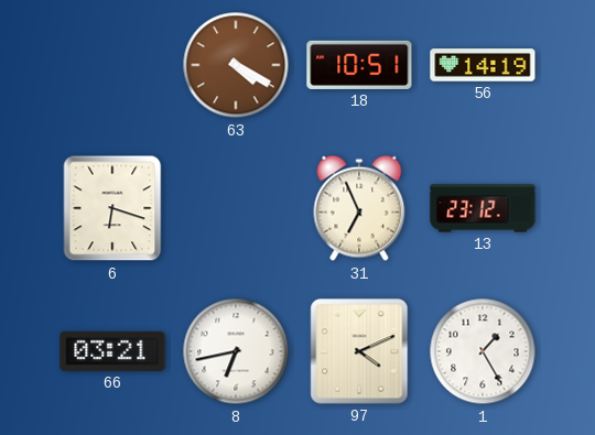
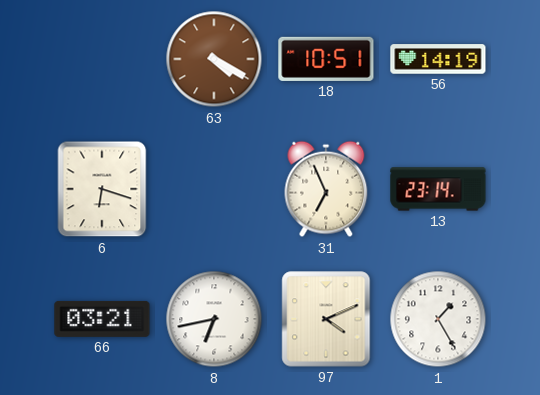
13: 23:12 -> 23:14 (438, 189)
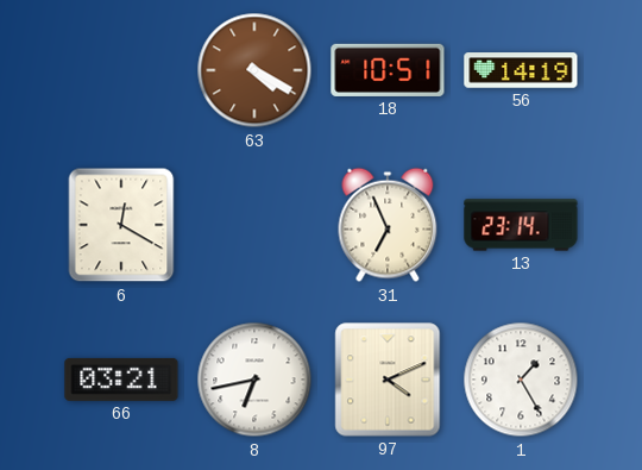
6: 6:18 -> 12:20 (121, 225)
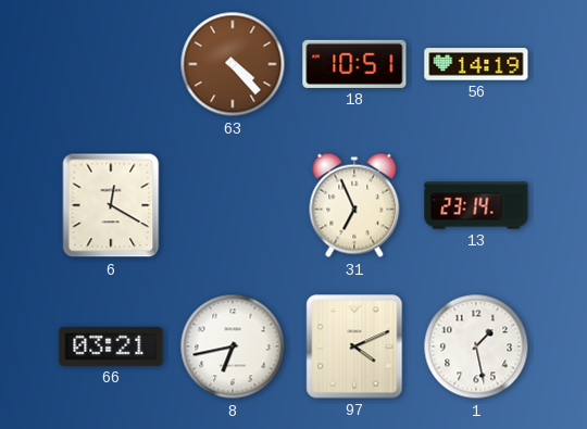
63: 4:20 -> 4:23 (233, 64)
1: 1:25 -> 1:28 (476, 346)
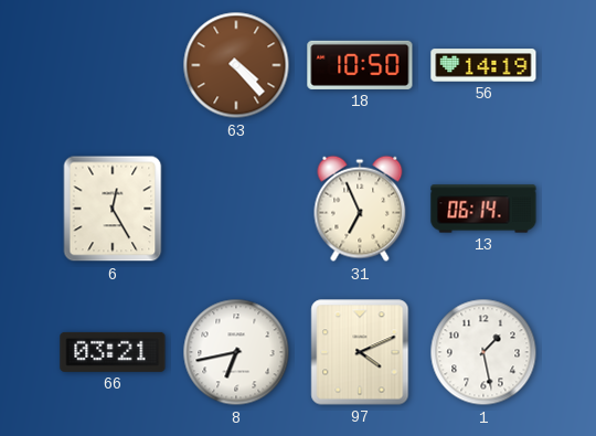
18: 10:51 -> 10:50 (360, 65)
6: 12:20 -> 12:25 (113, 209)
13: 23:14 -> 06:14 (483, 209)
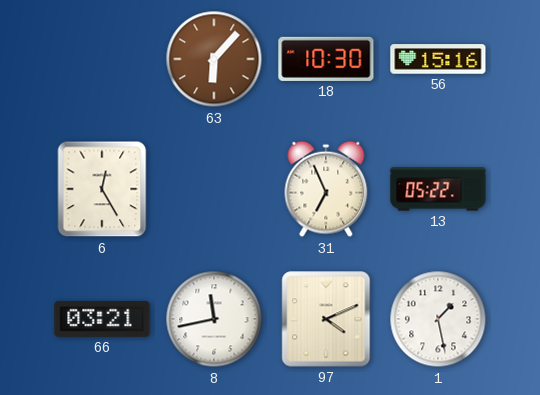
63: 4:23 -> 6:07 (214, 59)
18: 10:50 -> 10:30 (326, 59)
56: 14:19 -> 15:16 (438, 59)
13: 06:14 -> 05:22 (438, 189)
8: 6:43 -> 11:43 (214, 319)
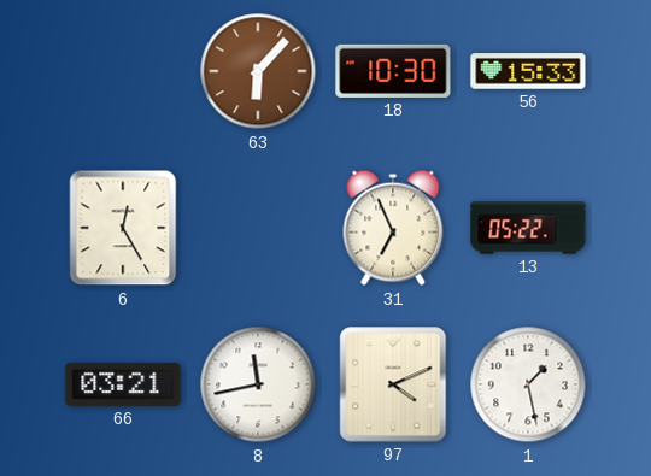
56: 15:16 -> 15:33 (528, 71)
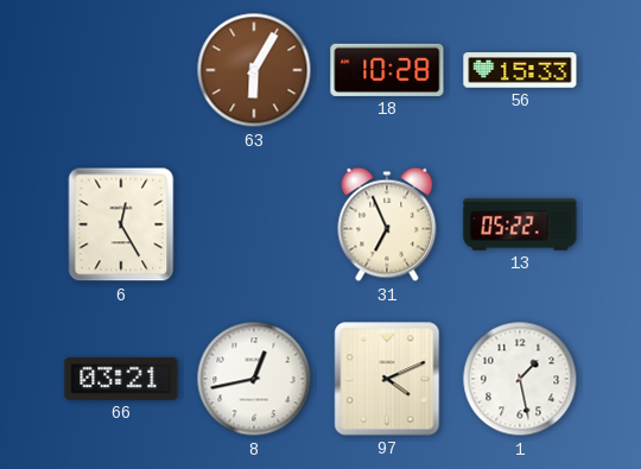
63: 6:07 -> 6:05 (254, 70)
18: 10:30 -> 10:28 (387, 70)
8: 11:43 -> 12:43 (254, 379)
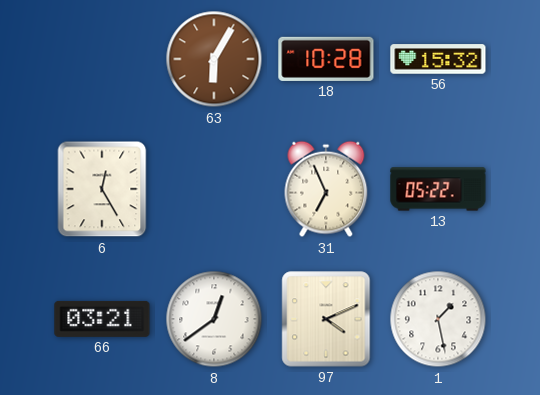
56: 15:33 -> 15:32 (438, 59)
8: 12:43 -> 12:39 (214, 319)
